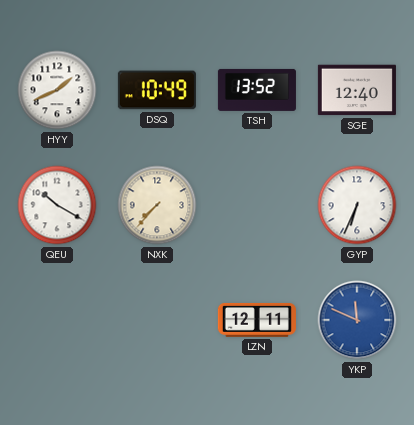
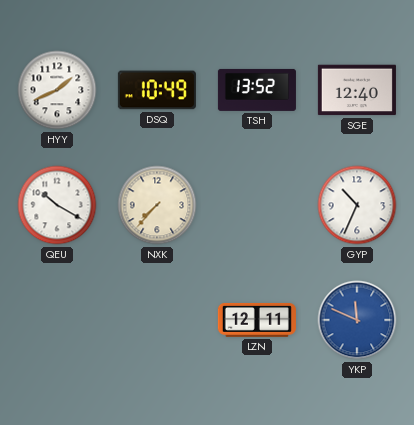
GYP: 6:34 -> 10:34 (357, 205)
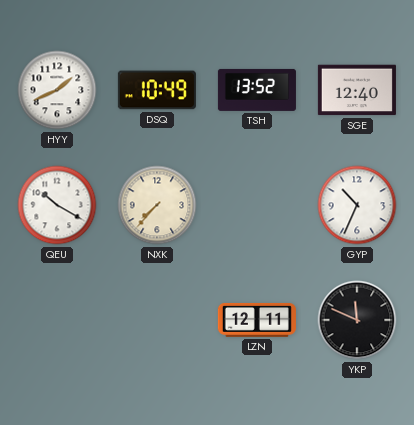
YKP dial: blue -> black (357, 320)
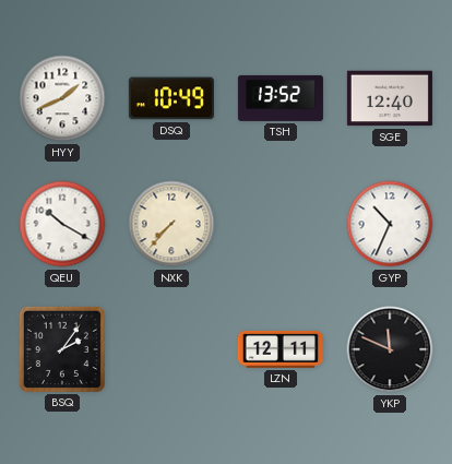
BSQ: none -> 2:06 (62, 349)
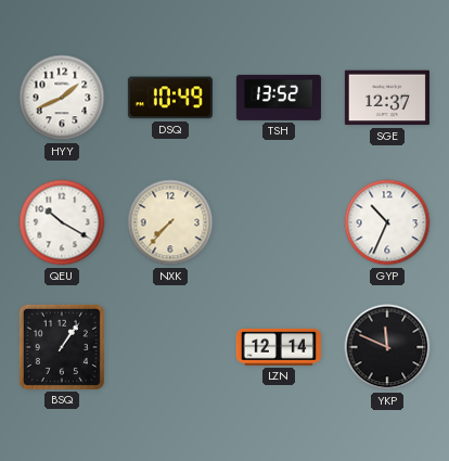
SGE: 12:40 -> 12:37 (387, 98)
BSQ: 2:06 -> 1:06 (62, 347)
LZN: 12:11 -> 12:14 (279, 347)
